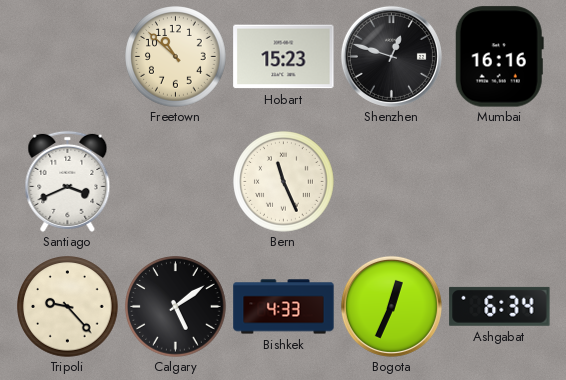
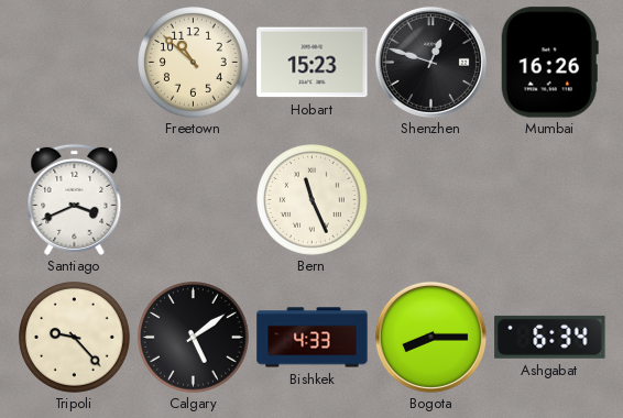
Mumbai: 16:16 -> 16:26 (549, 63)
Bogota: 12:34 -> 8:15 (430, 337)
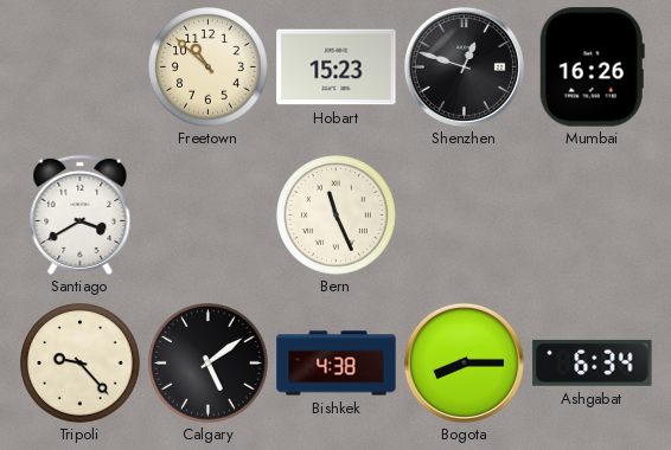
Santiago: 3:41 -> 3:40 (81, 214)
Bishkek: 4:33 -> 4:38 (337, 364)
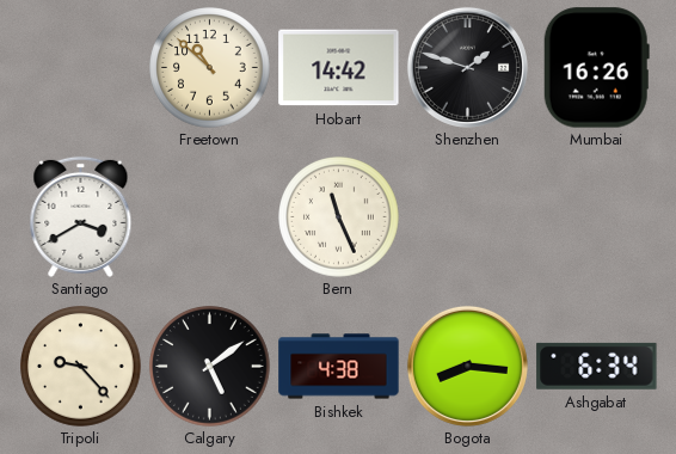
Hobart: 15:23 -> 14:42 (339, 68)
Shenzhen: 12:48 -> 1:48 (467, 67)
Bogota: 8:15 -> 8:16 (467, 366)
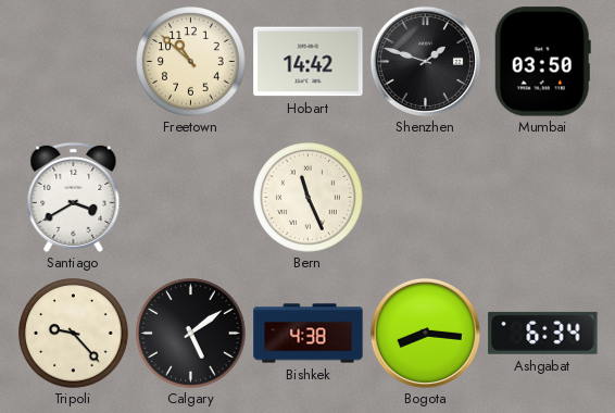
Mumbai: 16:26 -> 03:50 (542, 62)
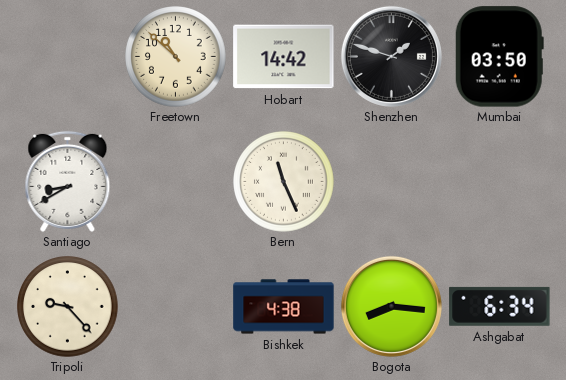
Santiago: 3:40 -> 8:40 (68, 181)
Calgary: 5:09 -> none (191, 334)
